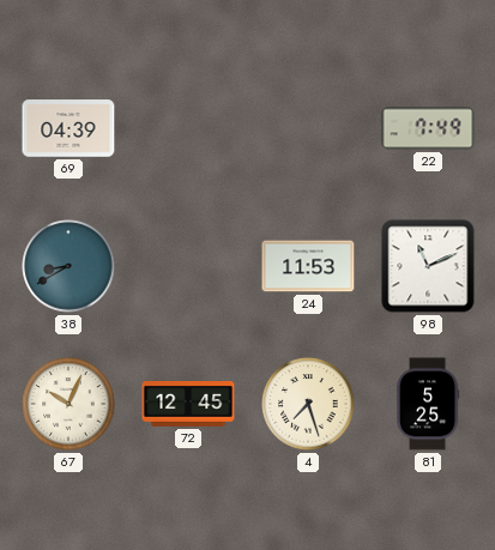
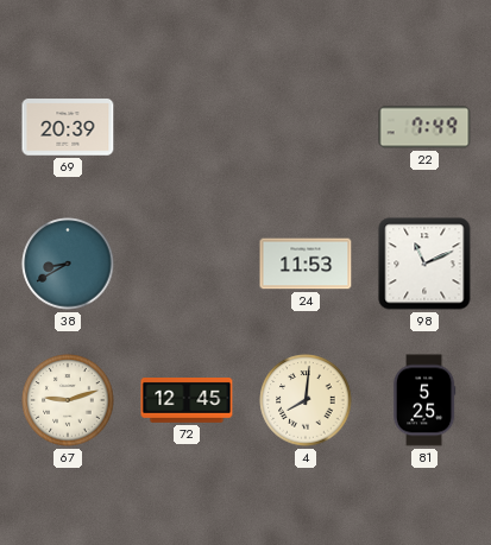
69: 04:39 -> 20:39 (68, 127)
67: 10:04 -> 9:12 (68, 400)
4: 7:27 -> 8:01 (306, 400)
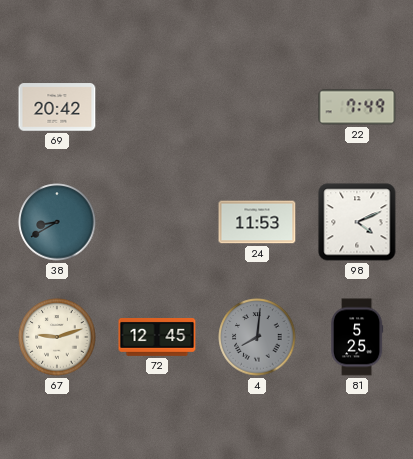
69: 20:39 -> 20:42 (57, 107)
98: 11:11 -> 4:11 (357, 222)
4 dial: cream -> grey (257, 337)
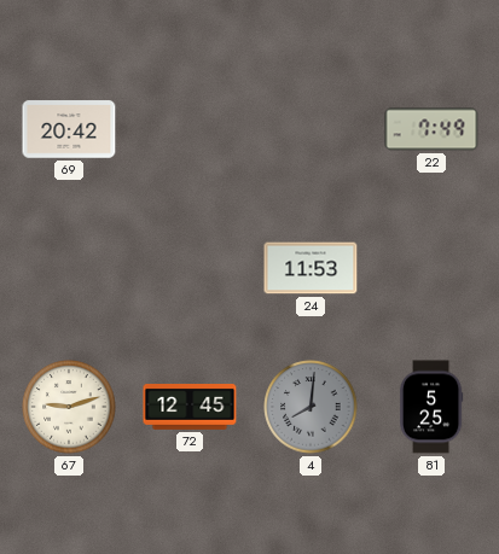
38: 8:40 -> none (57, 222)
98: 4:11 -> none (357, 222)
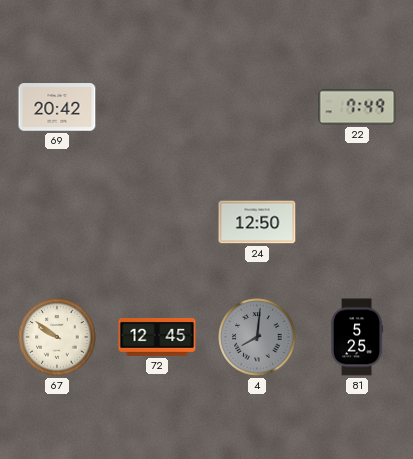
24: 11:53 -> 12:50 (257, 222)
67: 9:12 -> 9:51 (57, 337)
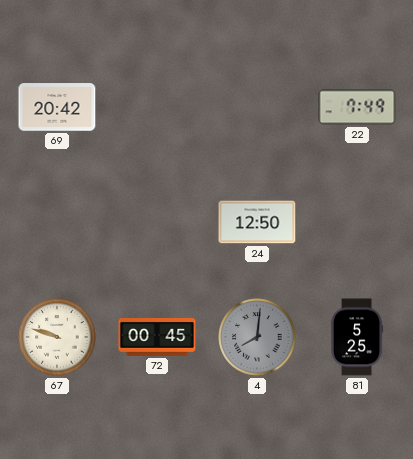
67: 9:51 -> 9:48 (57, 337)
72: 12:45 -> 00:45 (157, 338)
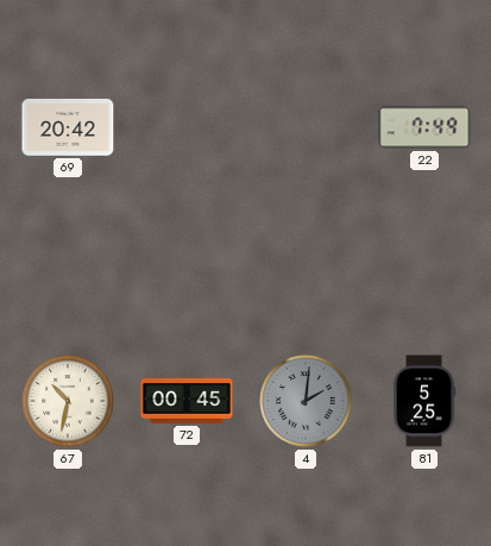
24: 12:50 -> none (257, 222)
67: 9:48 -> 10:32 (68, 401)
4: 8:01 -> 2:01 (306, 401)
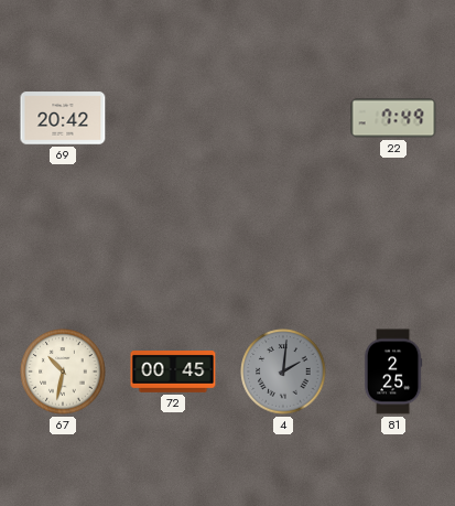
81: 5:25 -> 2:25 (393, 372)
